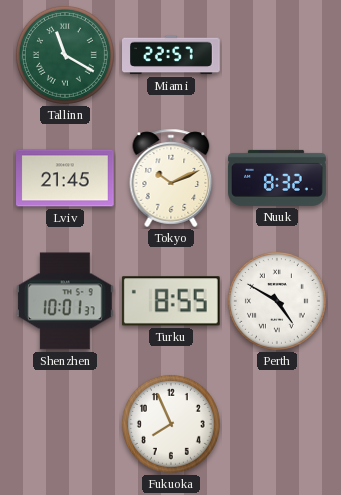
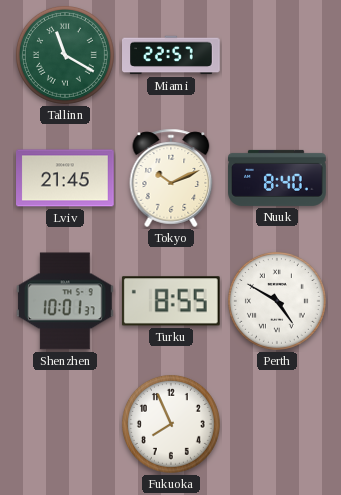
Nuuk: 8:32 -> 8:40 (277, 178)
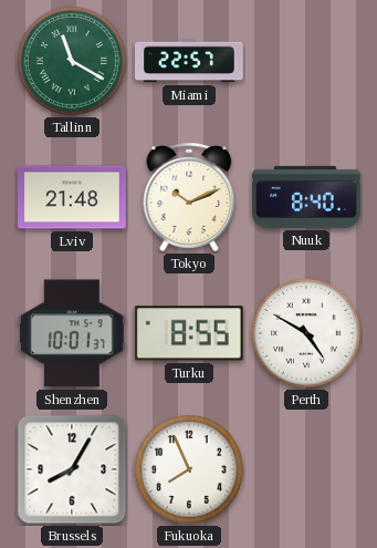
Lviv: 21:45 -> 21:48 (73, 197)
Brussels: none -> 8:05 (72, 469)
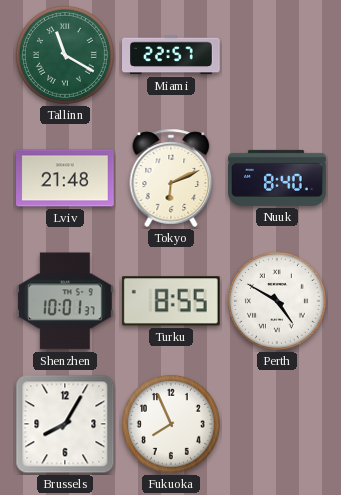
Tokyo: 10:11 -> 6:11 (171, 178)
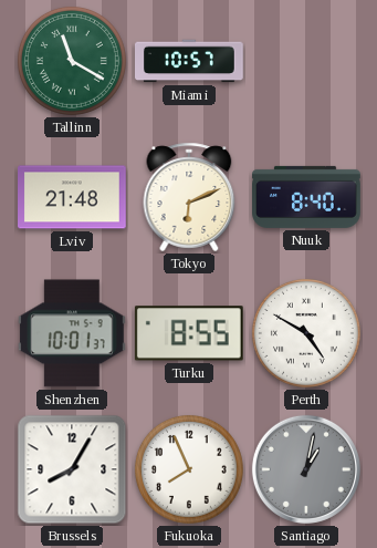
Miami: 22:57 -> 10:57 (189, 61)
Santiago: none -> 1:02 (306, 469)
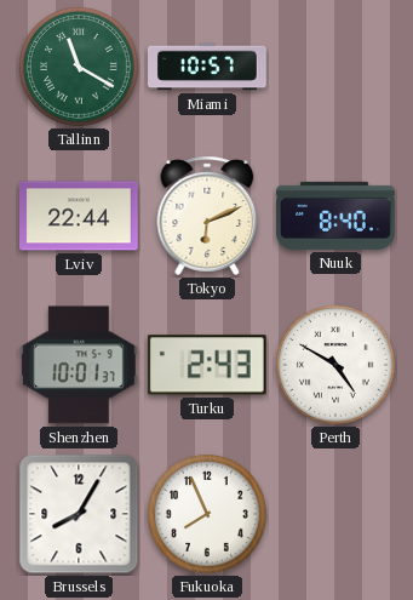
Lviv: 21:48 -> 22:44 (80, 216)
Turku: 8:55 -> 2:43 (207, 365)
Santiago: 1:02 -> none (306, 469)
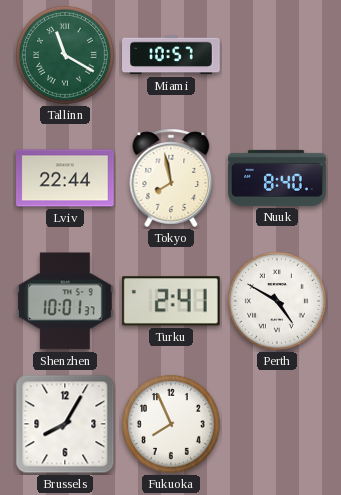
Tokyo: 6:11 -> 7:58 (171, 178)
Turku: 2:43 -> 2:41 (171, 301)
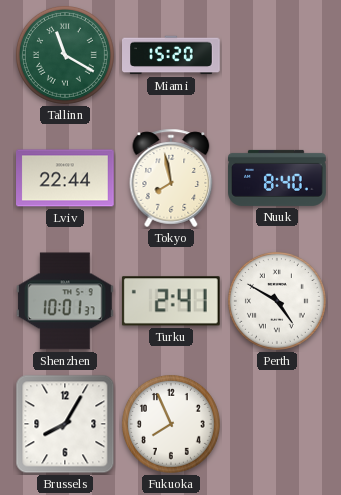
Miami: 10:57 -> 15:20 (171, 55)
